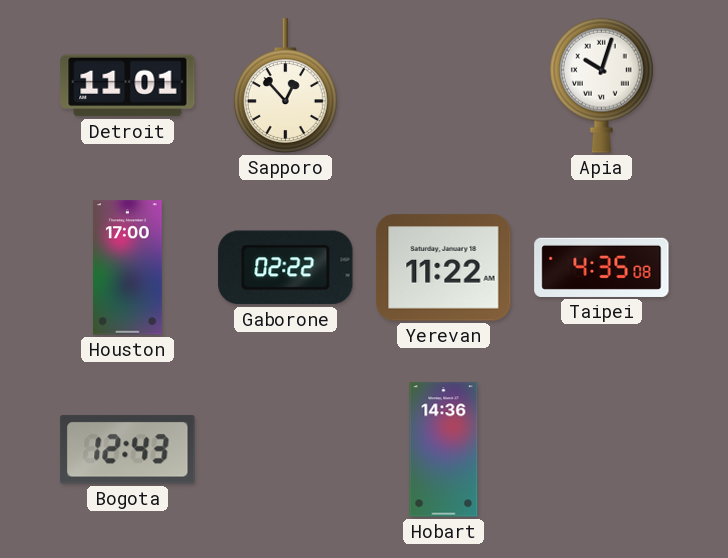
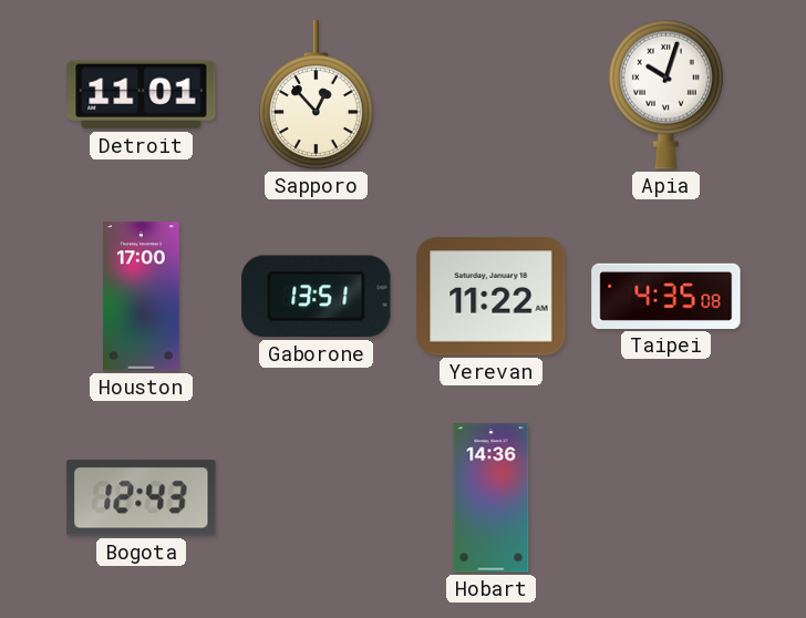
Gaborone: 02:22 -> 13:51 (317, 297)
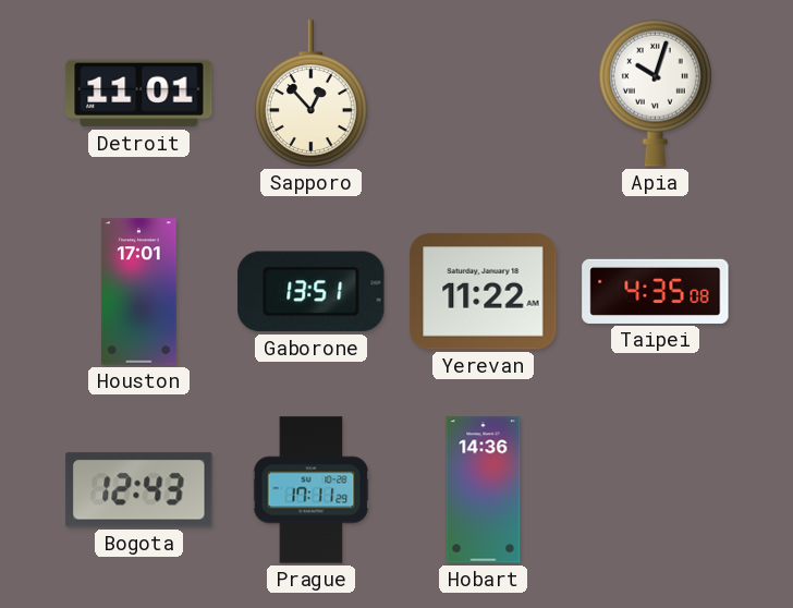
Houston: 17:00 -> 17:01 (138, 292)
Prague: none -> 17:11 (312, 490)
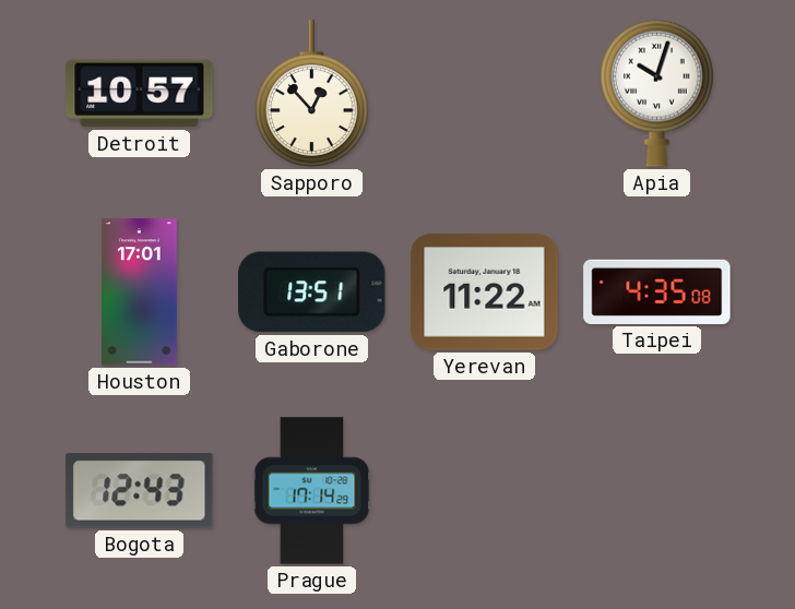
Detroit: 11:01 -> 10:57 (140, 94)
Prague: 17:11 -> 17:14 (312, 491)
Hobart: 14:36 -> none (484, 490)
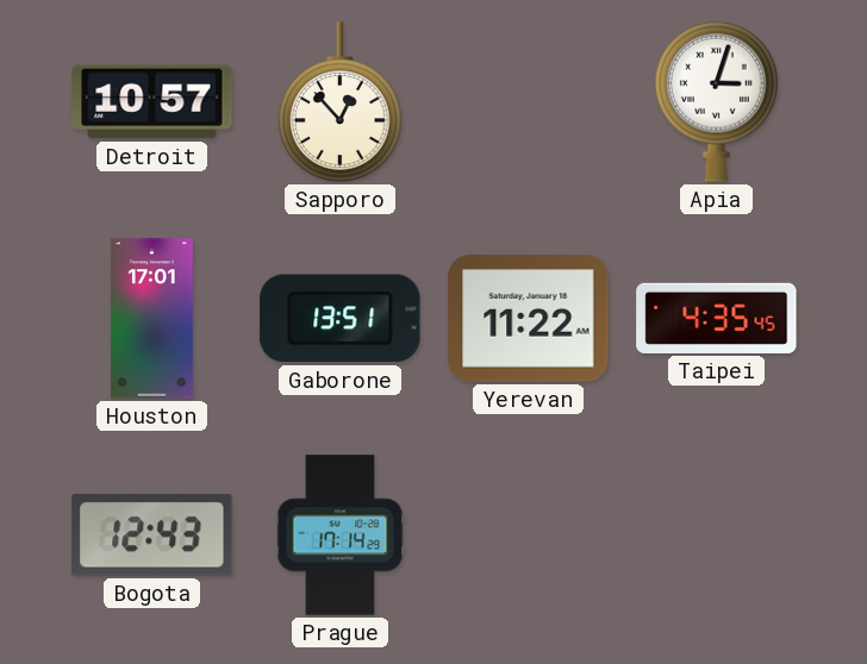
Apia: 10:03 -> 3:03 (716, 101)
Taipei: 4:35:08 -> 4:35:45 (717, 318)
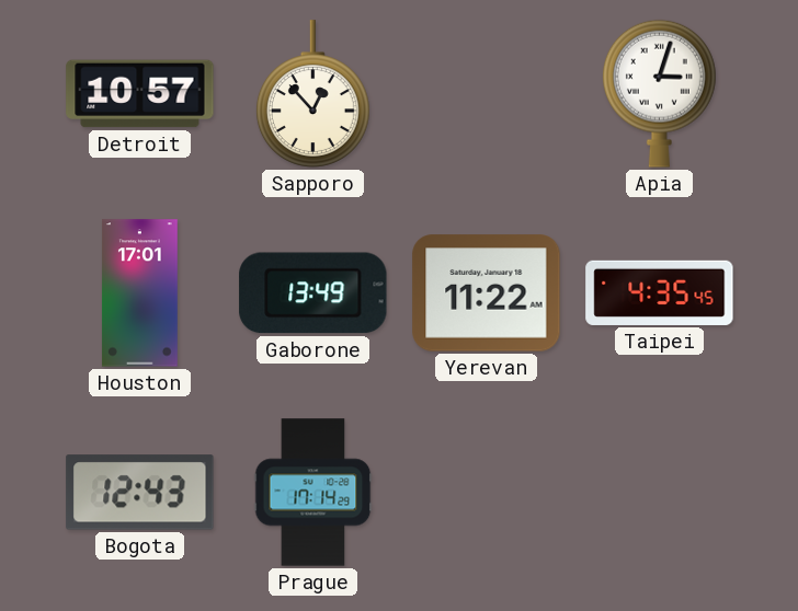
Gaborone: 13:51 -> 13:49 (314, 293)
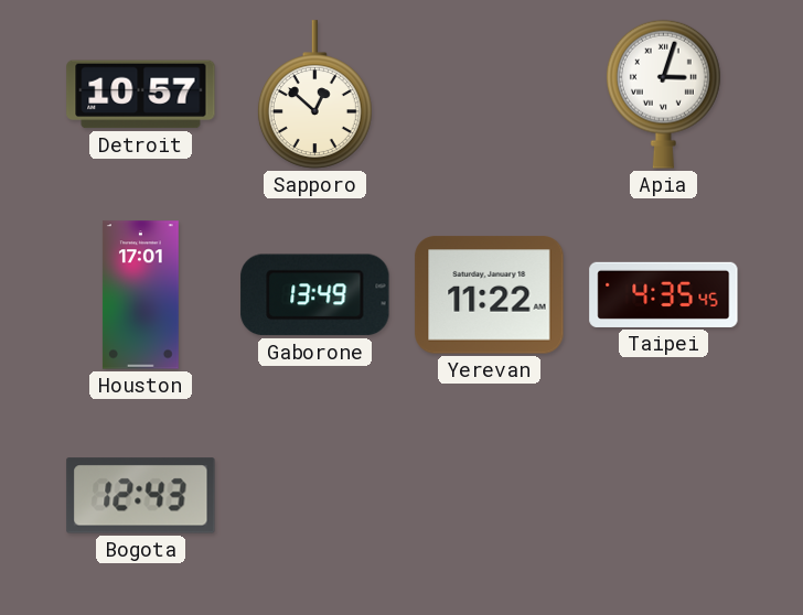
Sapporo: 12:53 -> 12:52 (314, 95)
Prague: 17:14 -> none (314, 493)
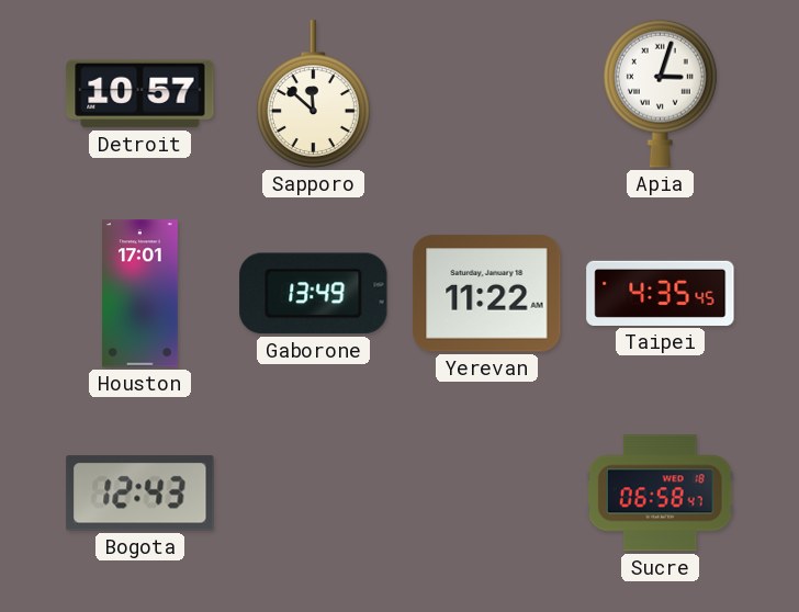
Sapporo: 12:52 -> 11:52 (313, 94)
Sucre: none -> 06:58 (660, 494)
